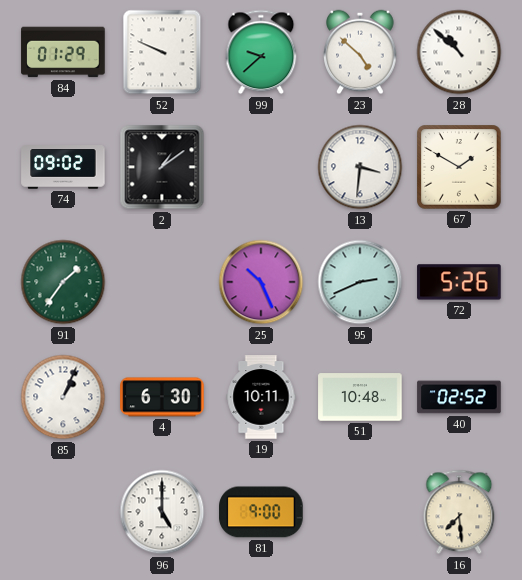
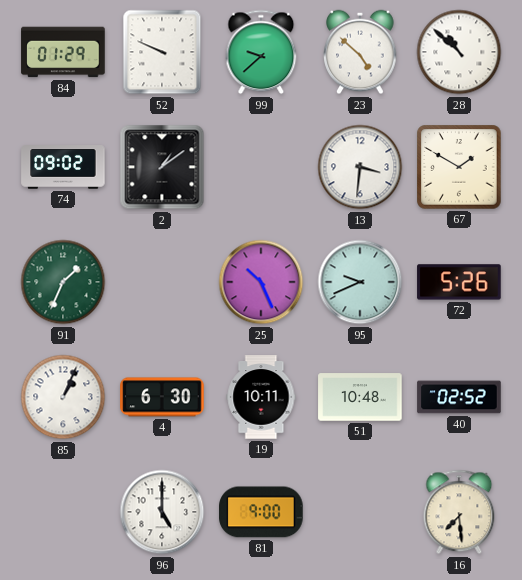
91: 1:36 -> 1:34 (63, 282)
95: 2:41 -> 9:41 (360, 282)
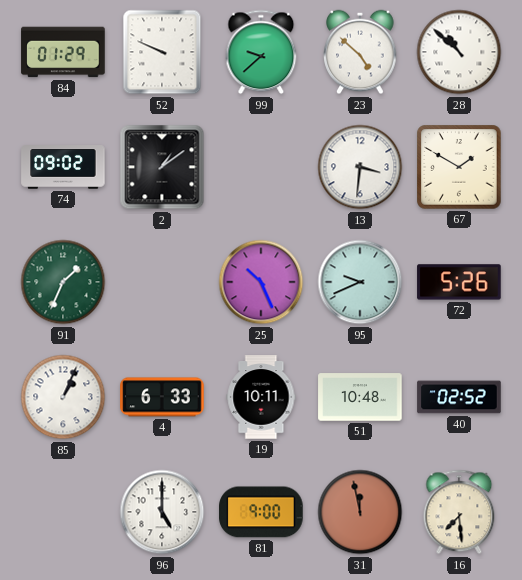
4: 6:30 -> 6:33 (162, 397)
31: none -> 11:58 (360, 512)
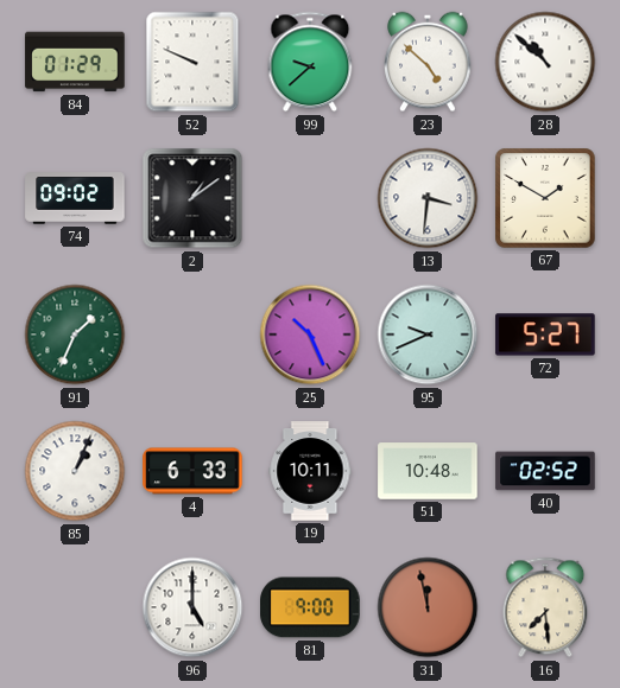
72: 5:26 -> 5:27 (545, 335)
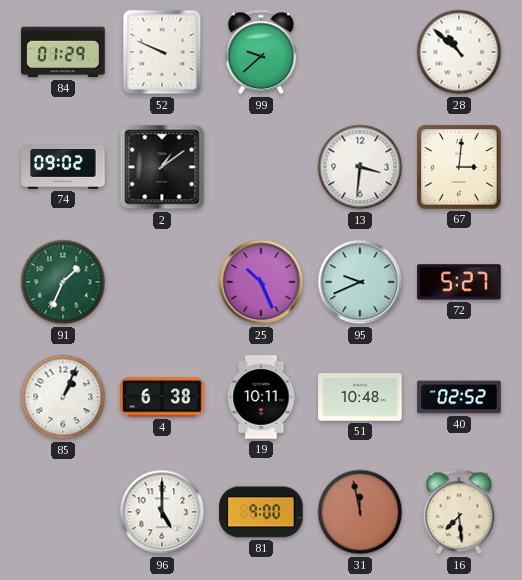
23: 4:52 -> none (428, 62)
67: 1:50 -> 3:01 (459, 167)
4: 6:33 -> 6:38 (162, 397)
